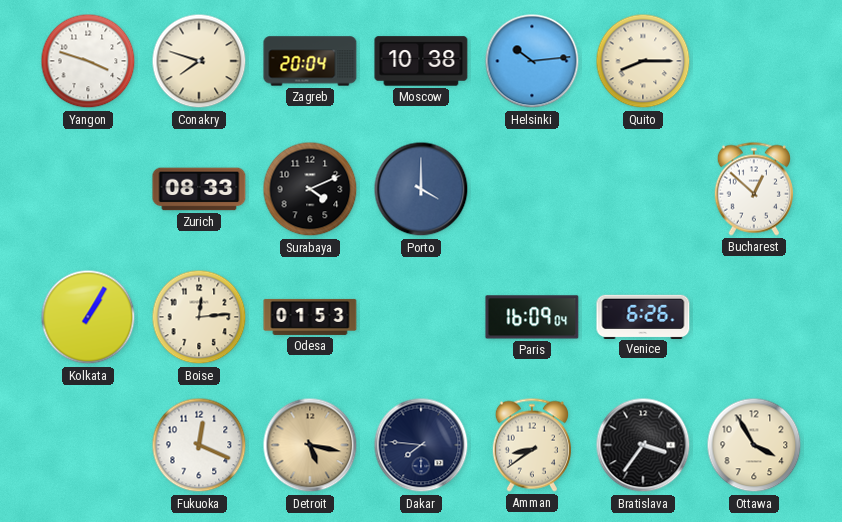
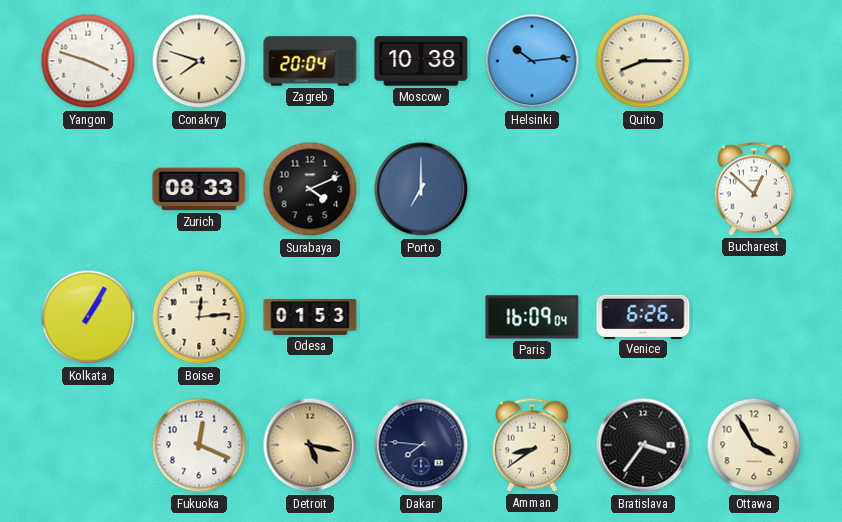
Porto: 4:00 -> 7:00 (421, 189)
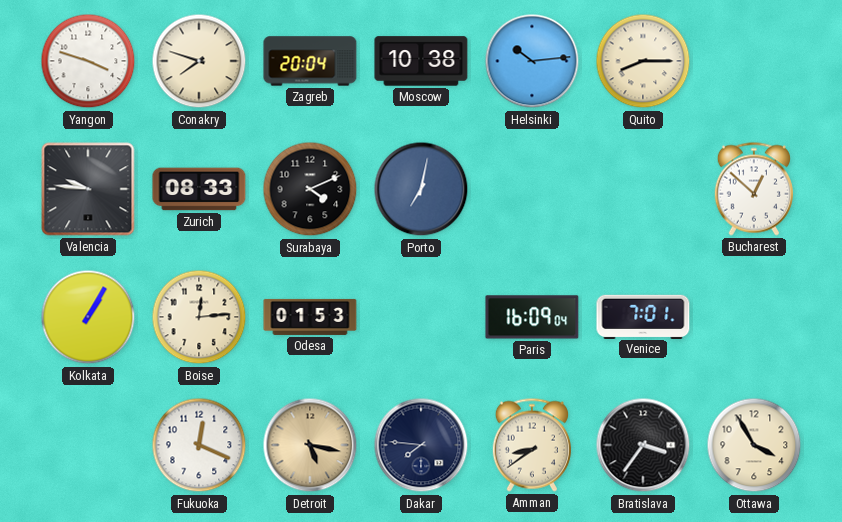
Valencia: none -> 9:46 (88, 189)
Porto: 7:00 -> 7:02 (421, 189)
Venice: 6:26 -> 7:01 (643, 316)
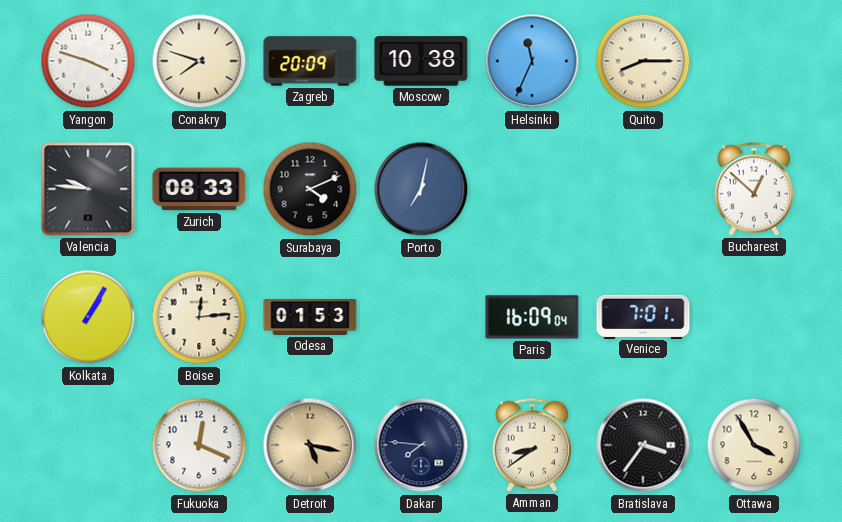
Zagreb: 20:04 -> 20:09 (310, 61)
Helsinki: 10:14 -> 11:34 (532, 61)
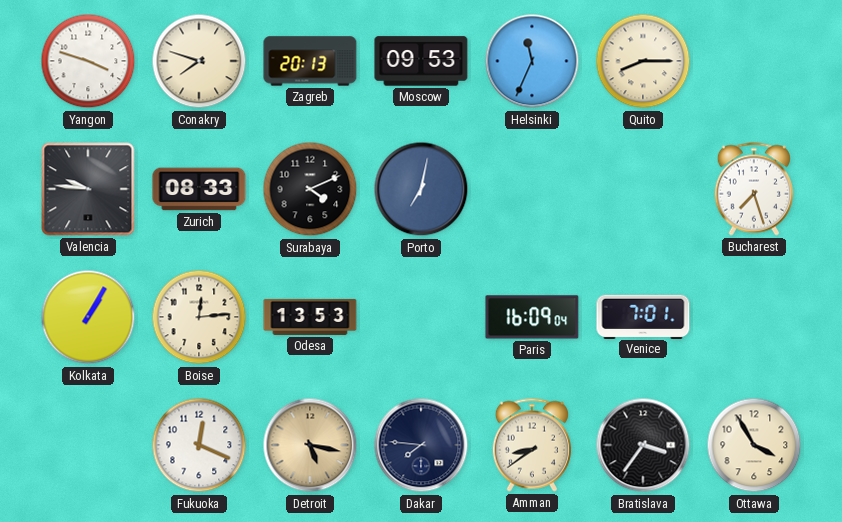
Zagreb: 20:09 -> 20:13 (310, 61)
Moscow: 10:38 -> 09:53 (421, 61)
Bucharest: 12:52 -> 7:27 (754, 189)
Odesa: 01:53 -> 13:53 (310, 317)
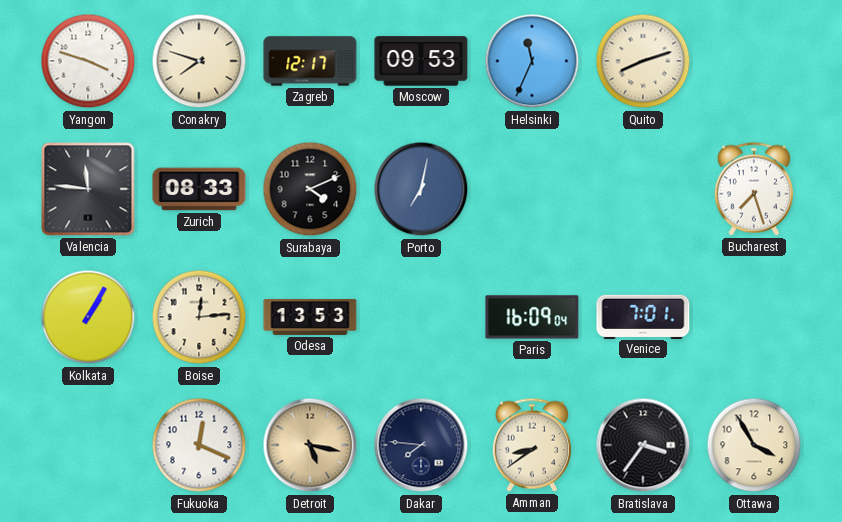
Zagreb: 20:13 -> 12:17 (310, 61)
Quito: 8:15 -> 8:12 (643, 61)
Valencia: 9:46 -> 11:46 (88, 189)
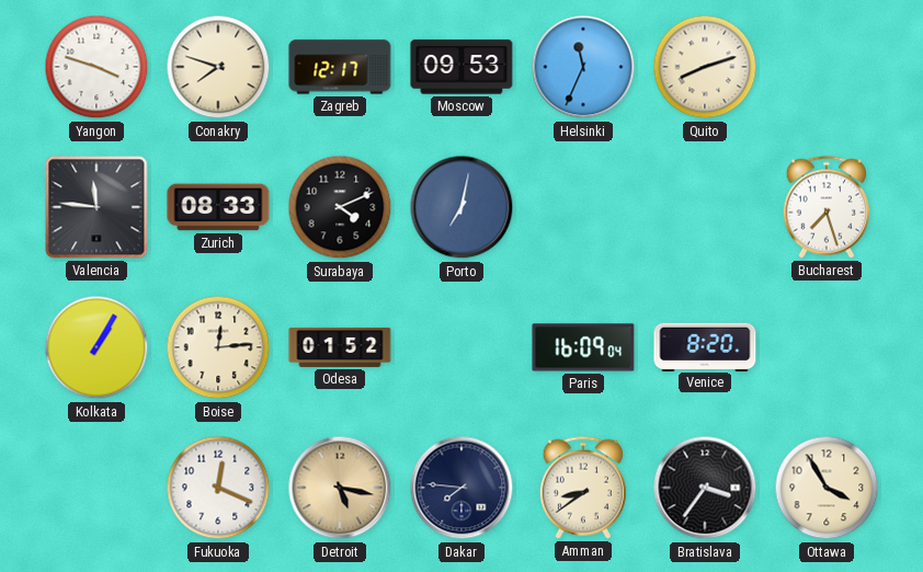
Odesa: 13:53 -> 01:52 (340, 347)
Venice: 7:01 -> 8:20 (705, 346)
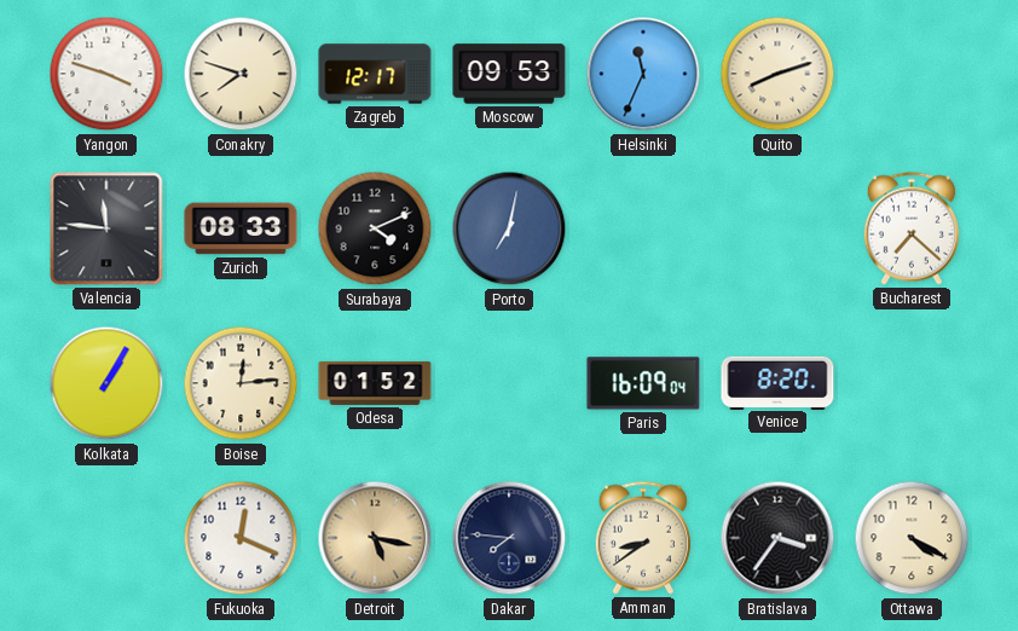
Bucharest: 7:27 -> 7:22 (912, 228)
Ottawa: 3:55 -> 4:20 (912, 538)
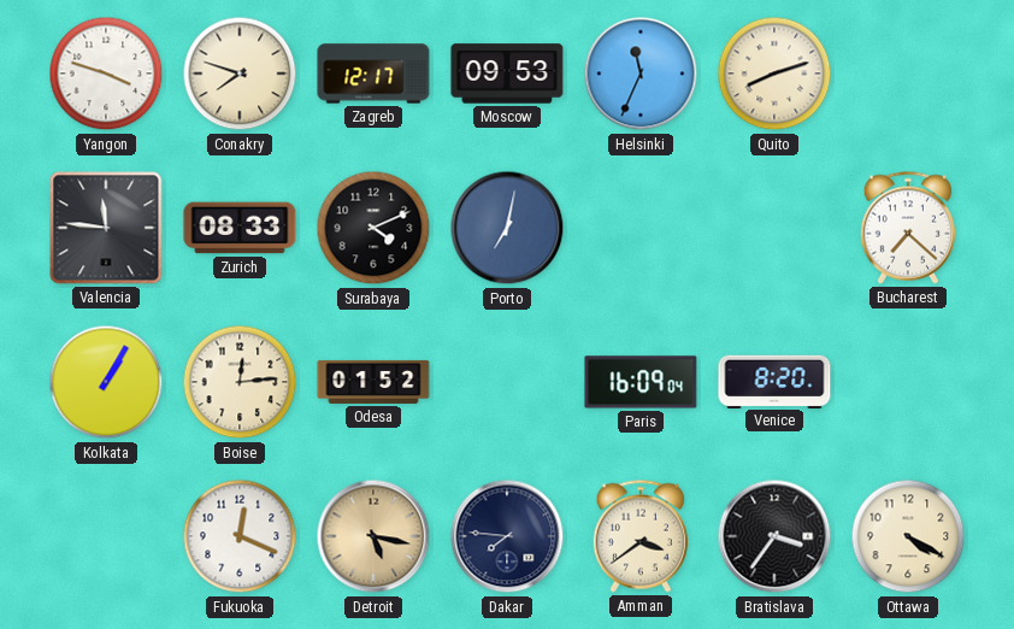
Amman: 8:39 -> 3:39 (641, 536)
